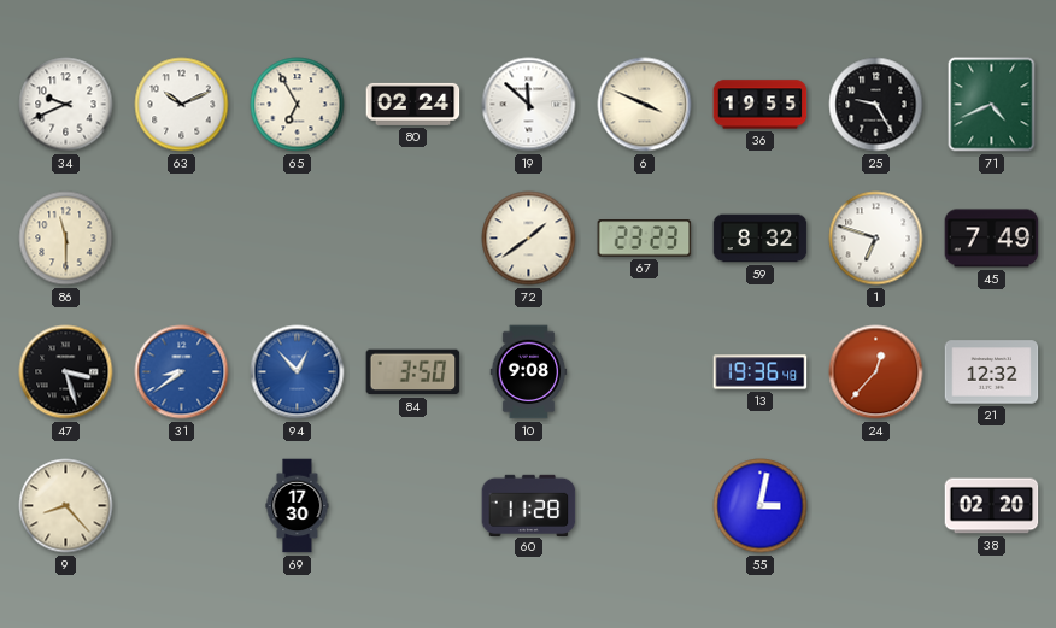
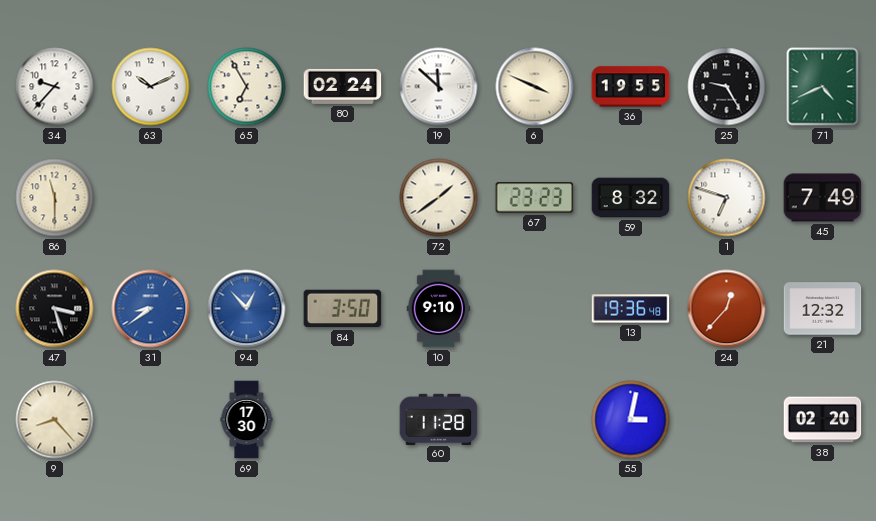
34: 9:41 -> 9:37 (55, 87)
10: 9:08 -> 9:10 (439, 309)
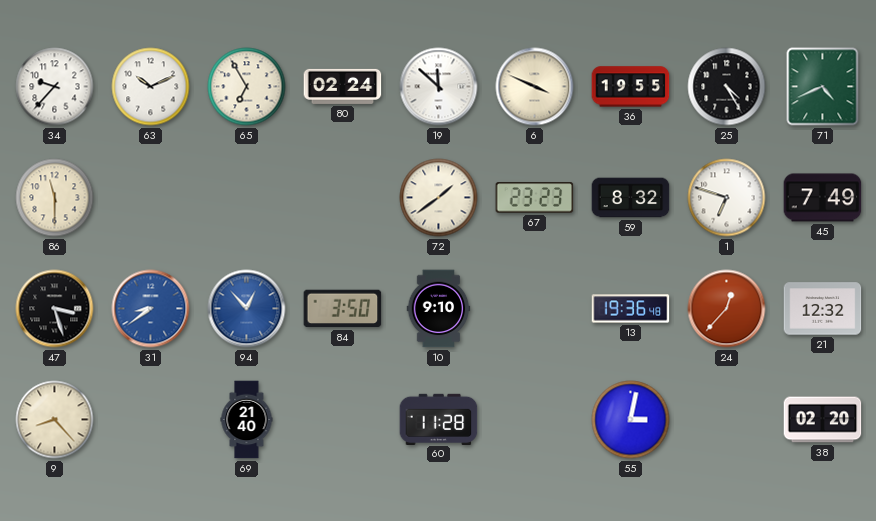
25: 9:25 -> 4:25 (727, 87)
69: 17:30 -> 21:40 (247, 420)
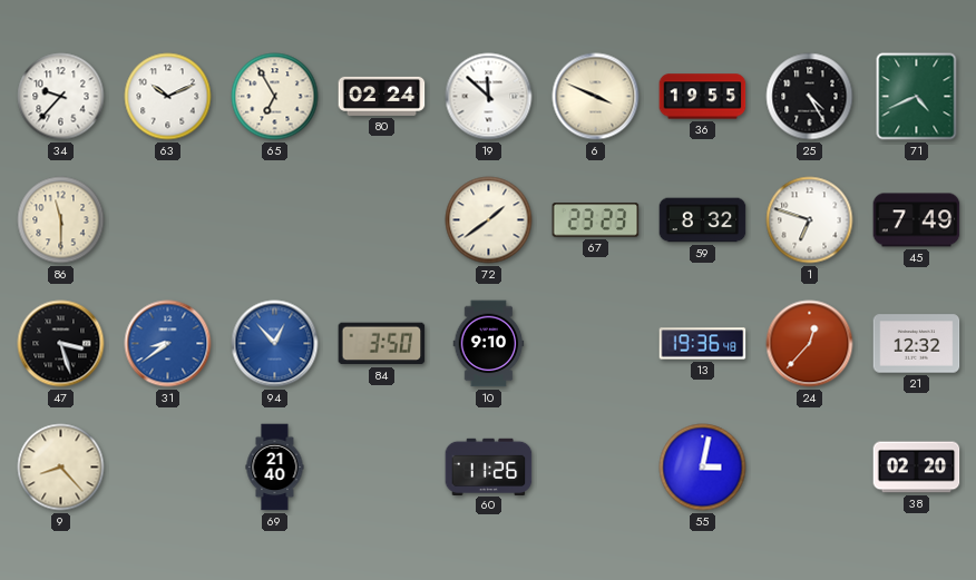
60: 11:28 -> 11:26 (489, 466)
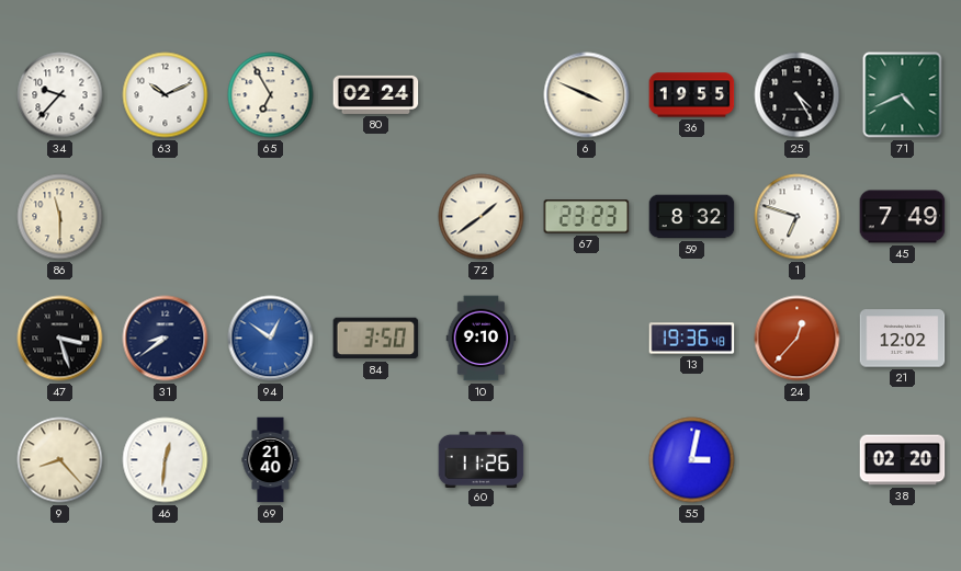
19: 11:52 -> none (489, 97)
31 dial: blue -> navy (166, 339)
94: 12:53 -> 12:51 (271, 339)
21: 12:32 -> 12:02 (903, 339)
46: none -> 12:31 (166, 460)
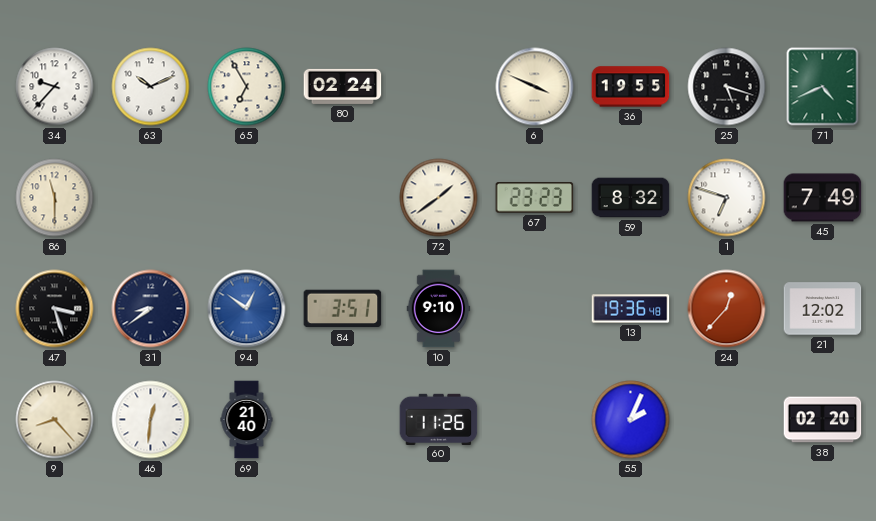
25: 4:25 -> 5:18 (727, 87)
84: 3:50 -> 3:51 (343, 309)
55: 3:02 -> 2:04 (631, 420)
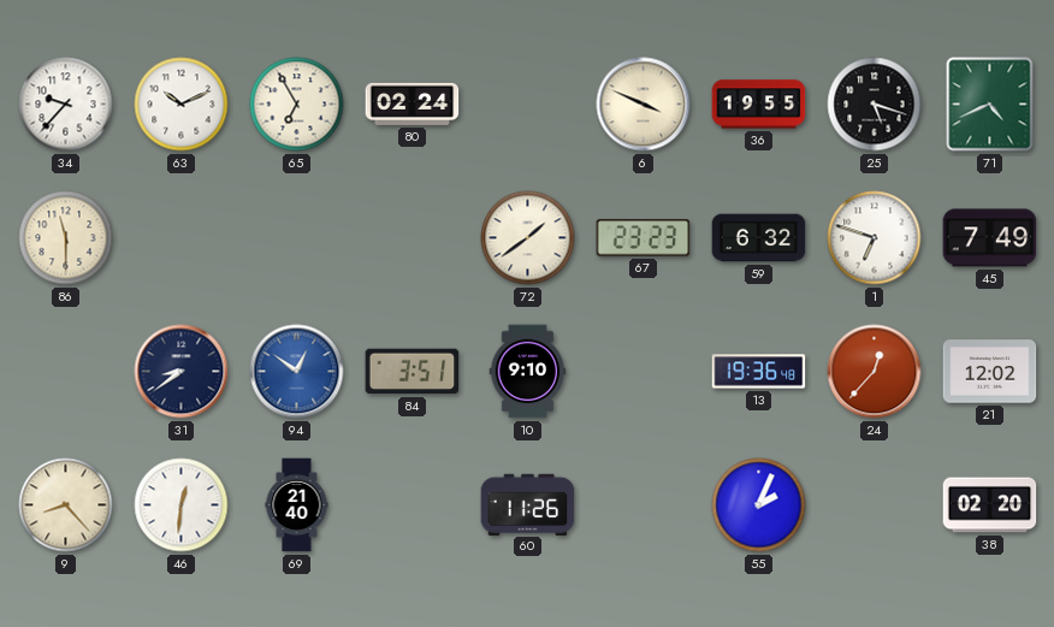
59: 8:32 -> 6:32 (759, 238)
47: 3:27 -> none (55, 309)
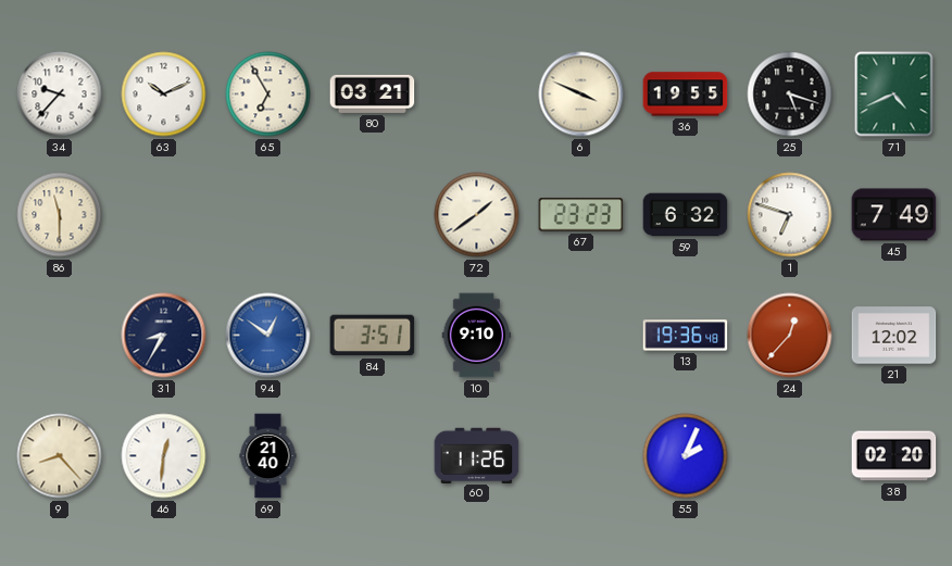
80: 02:24 -> 03:21 (373, 93)
31: 8:39 -> 8:35 (164, 336)
